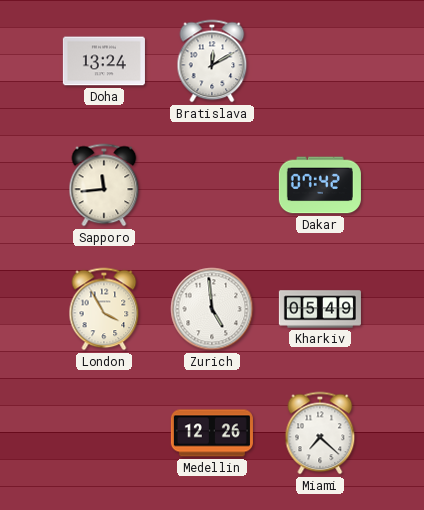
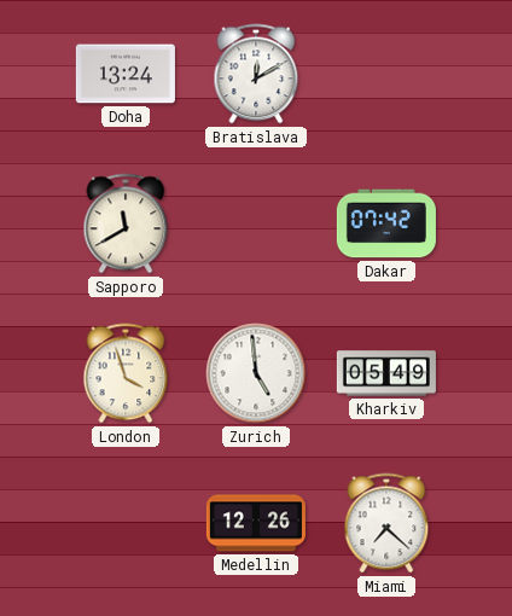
Sapporo: 11:44 -> 11:40 (126, 223)
London: 3:55 -> 3:57 (126, 373)
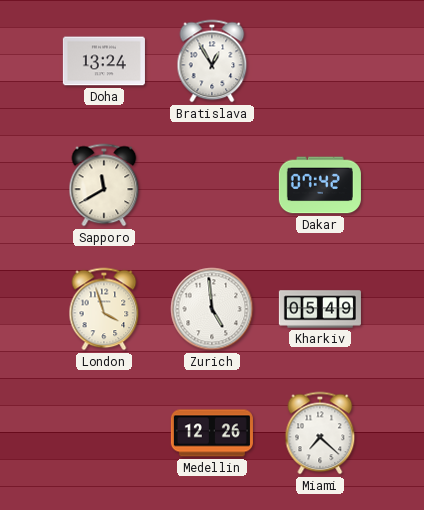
Bratislava: 12:10 -> 12:55 (212, 61)
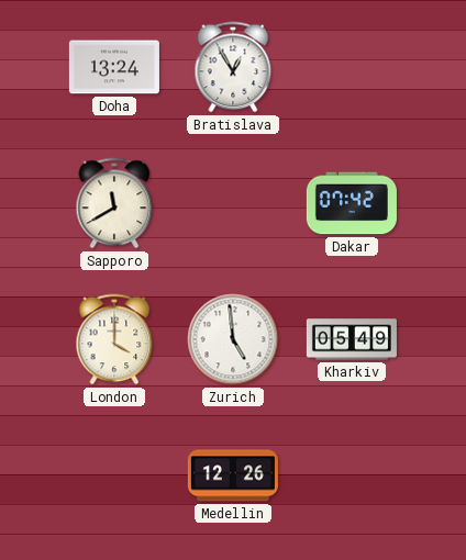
London: 3:57 -> 4:00 (114, 339)
Miami: 7:22 -> none (320, 433)
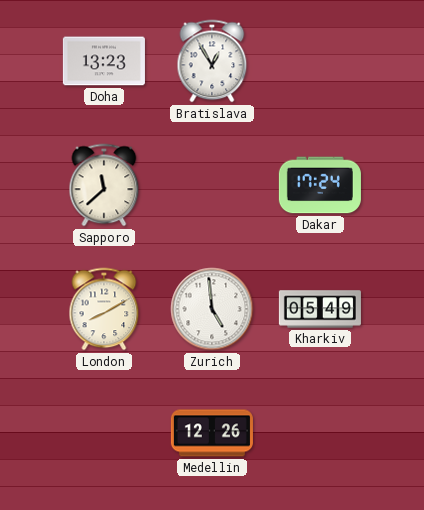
Doha: 13:24 -> 13:23 (104, 61)
Sapporo: 11:40 -> 11:38 (104, 185)
Dakar: 07:42 -> 17:24 (320, 185)
London: 4:00 -> 8:10 (104, 309)
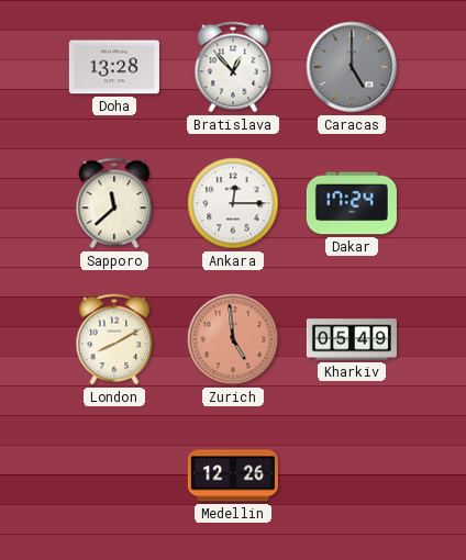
Doha: 13:23 -> 13:28 (114, 67)
Bratislava: 12:55 -> 12:53 (233, 67)
Caracas: none -> 5:00 (352, 67)
Ankara: none -> 12:15 (233, 203)
Zurich dial: white -> salmon (233, 339)
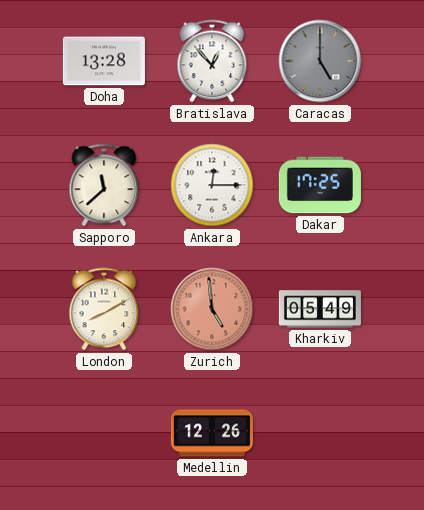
Dakar: 17:24 -> 17:25 (320, 185)
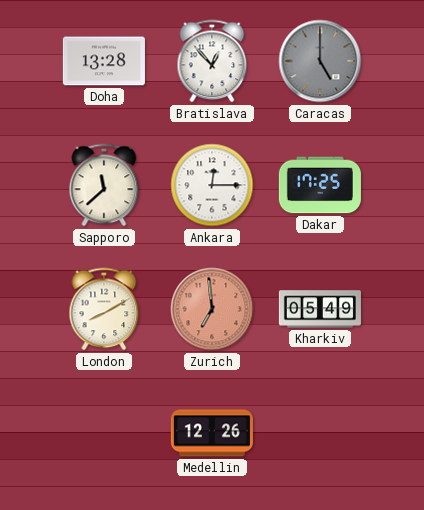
Zurich: 4:59 -> 6:59 (212, 309)
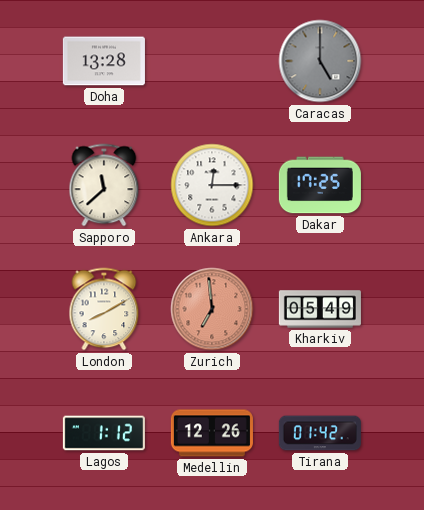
Bratislava: 12:53 -> none (212, 61)
Lagos: none -> 1:12 (104, 433)
Tirana: none -> 01:42 (320, 433)
